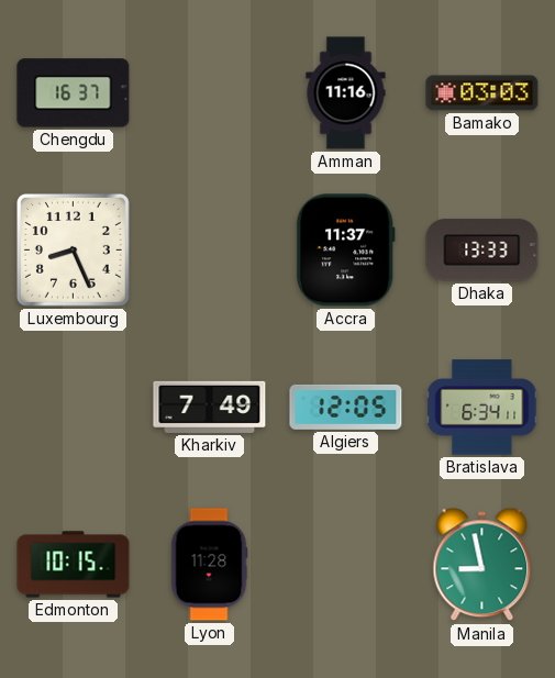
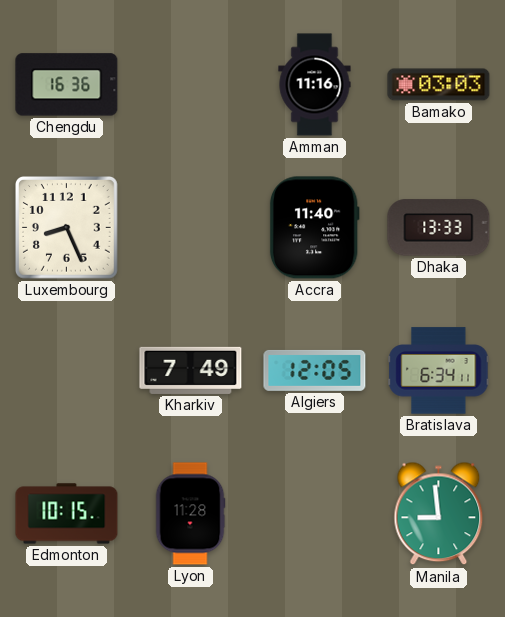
Chengdu: 16:37 -> 16:36 (67, 85)
Accra: 11:37 -> 11:40 (314, 228)
Manila: 8:58 -> 8:59 (439, 514)
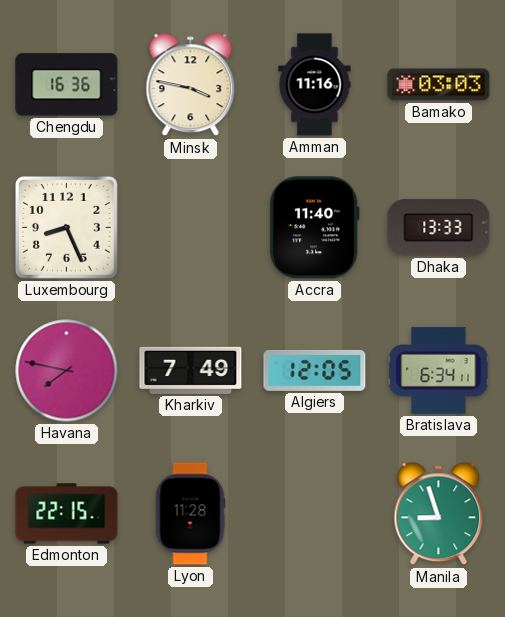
Minsk: none -> 3:47 (191, 85)
Havana: none -> 7:47 (67, 371)
Edmonton: 10:15 -> 22:15 (67, 514)
Manila: 8:59 -> 8:57 (439, 514)
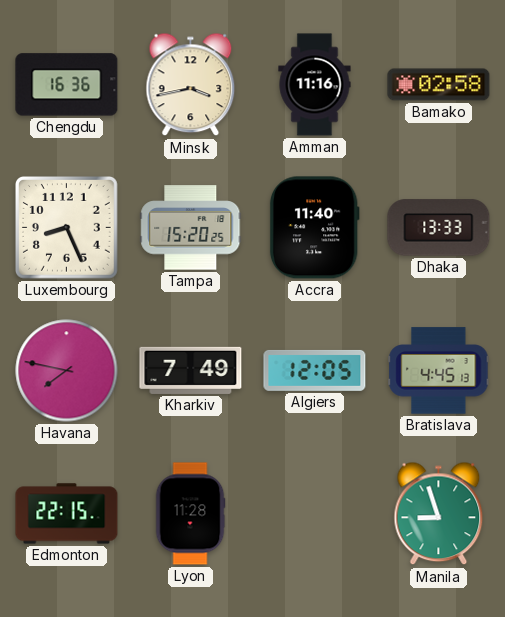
Minsk: 3:47 -> 3:43 (191, 85)
Bamako: 03:03 -> 02:58 (439, 85)
Tampa: none -> 15:20 (191, 228)
Bratislava: 6:34 -> 4:45 (439, 371)
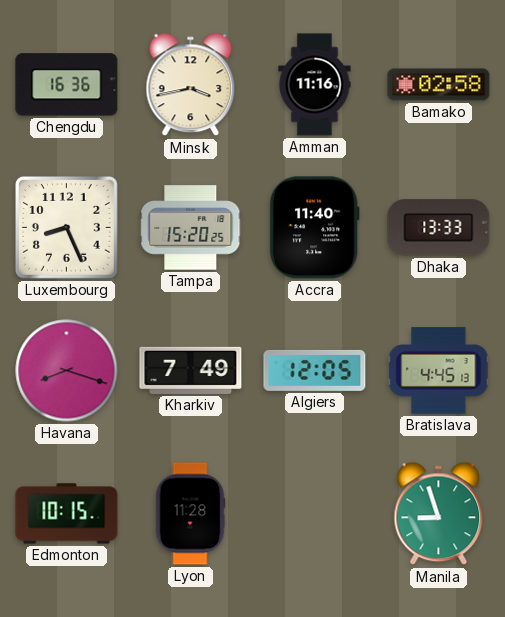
Havana: 7:47 -> 8:18 (67, 371)
Edmonton: 22:15 -> 10:15 (67, 514)
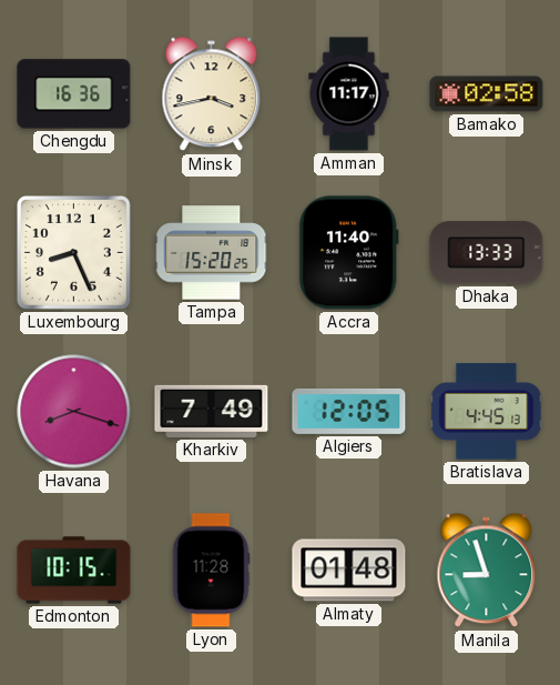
Amman: 11:16 -> 11:17 (349, 94)
Almaty: none -> 01:48 (349, 571)
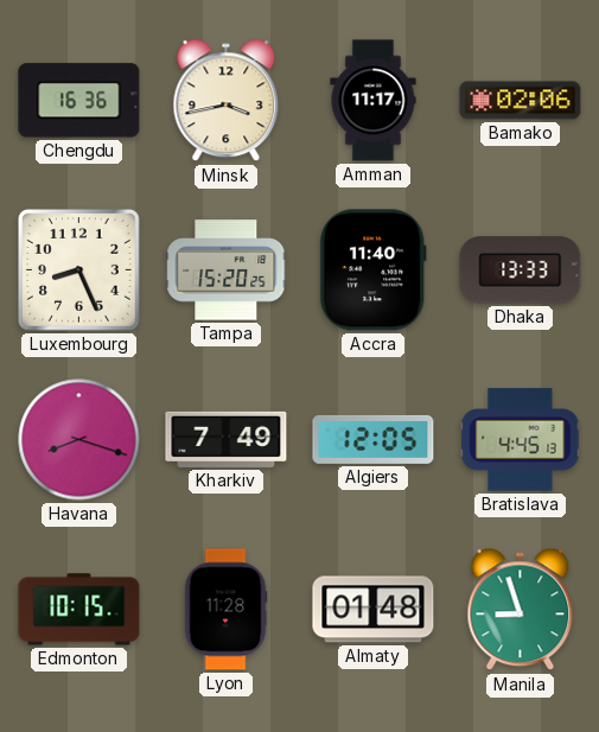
Bamako: 02:58 -> 02:06 (521, 101)
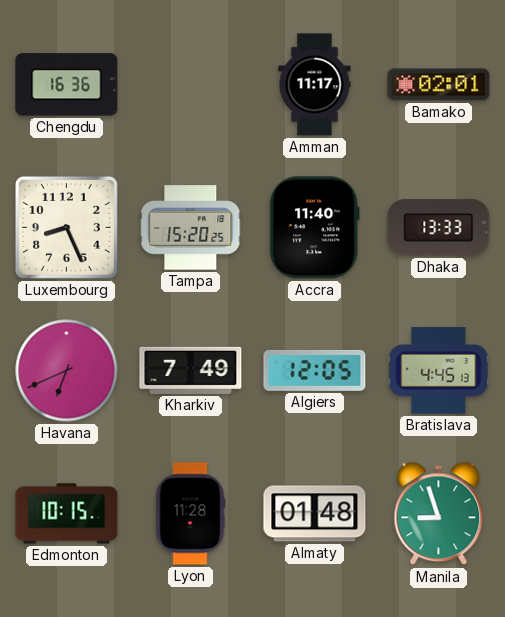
Minsk: 3:43 -> none (227, 101)
Bamako: 02:06 -> 02:01 (439, 85)
Havana: 8:18 -> 6:41 (67, 371)
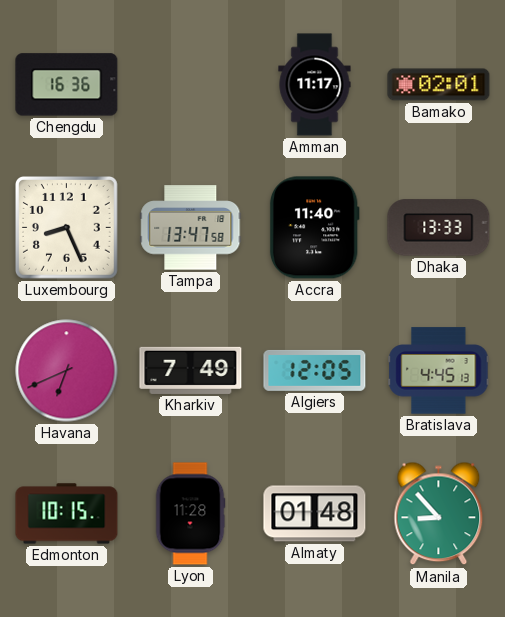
Tampa: 15:20 -> 13:47 (191, 228)
Manila: 8:57 -> 8:53 (439, 514)
